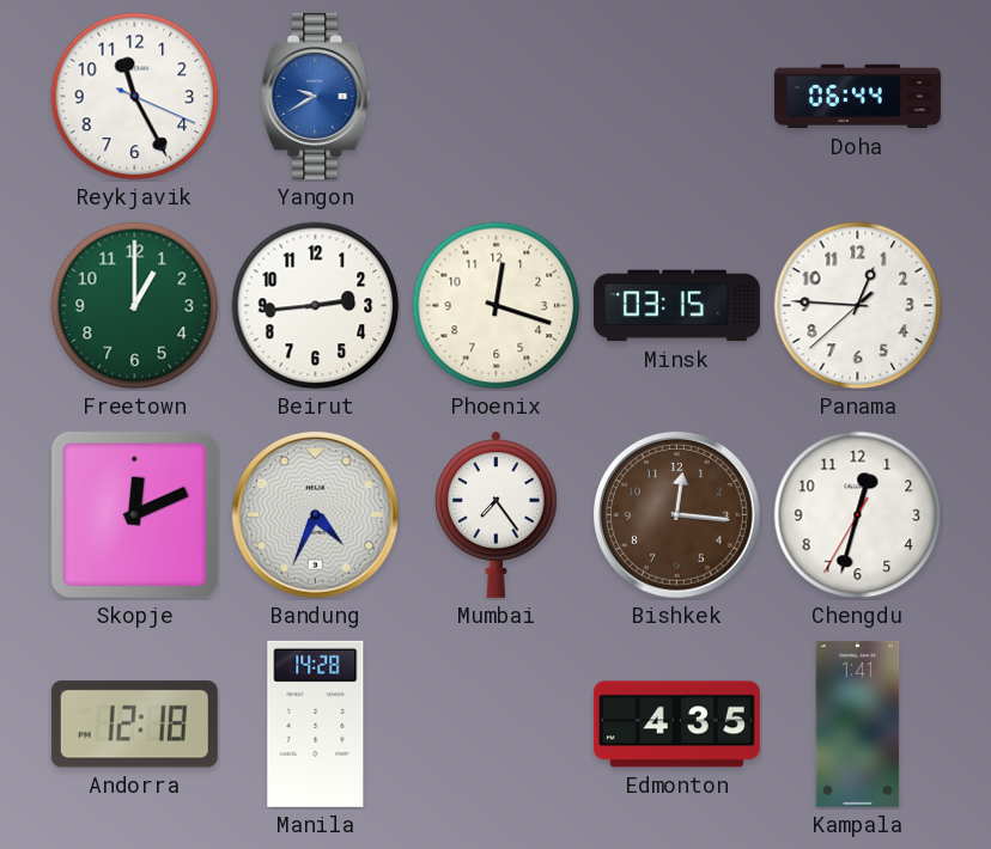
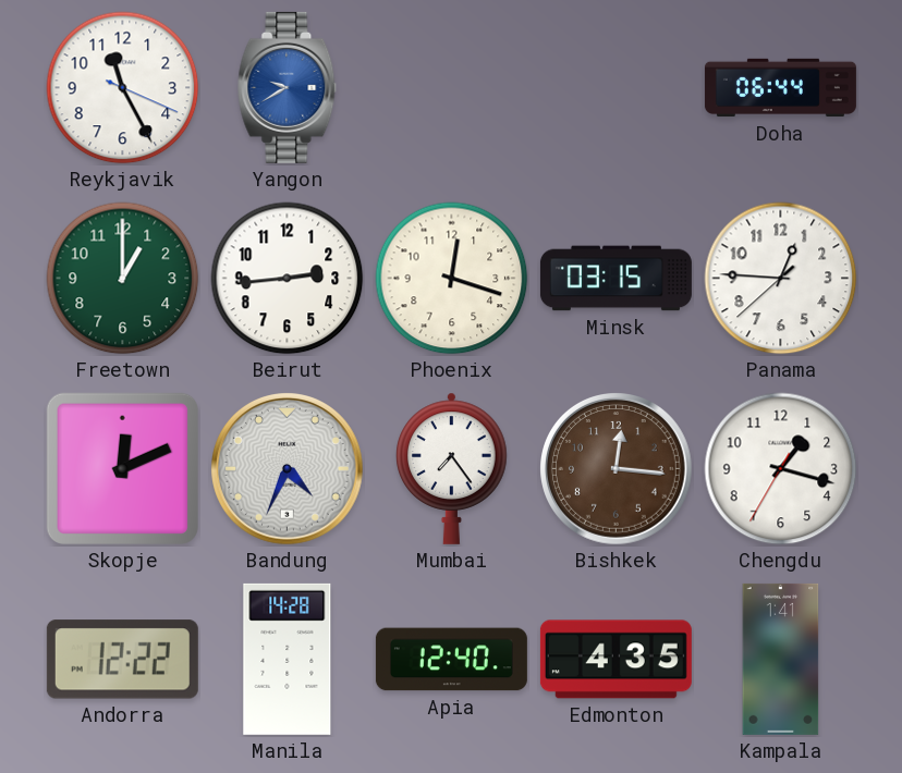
Chengdu: 12:32 -> 1:17 (781, 469)
Andorra: 12:18 -> 12:22 (122, 660)
Apia: none -> 12:40 (451, 660)
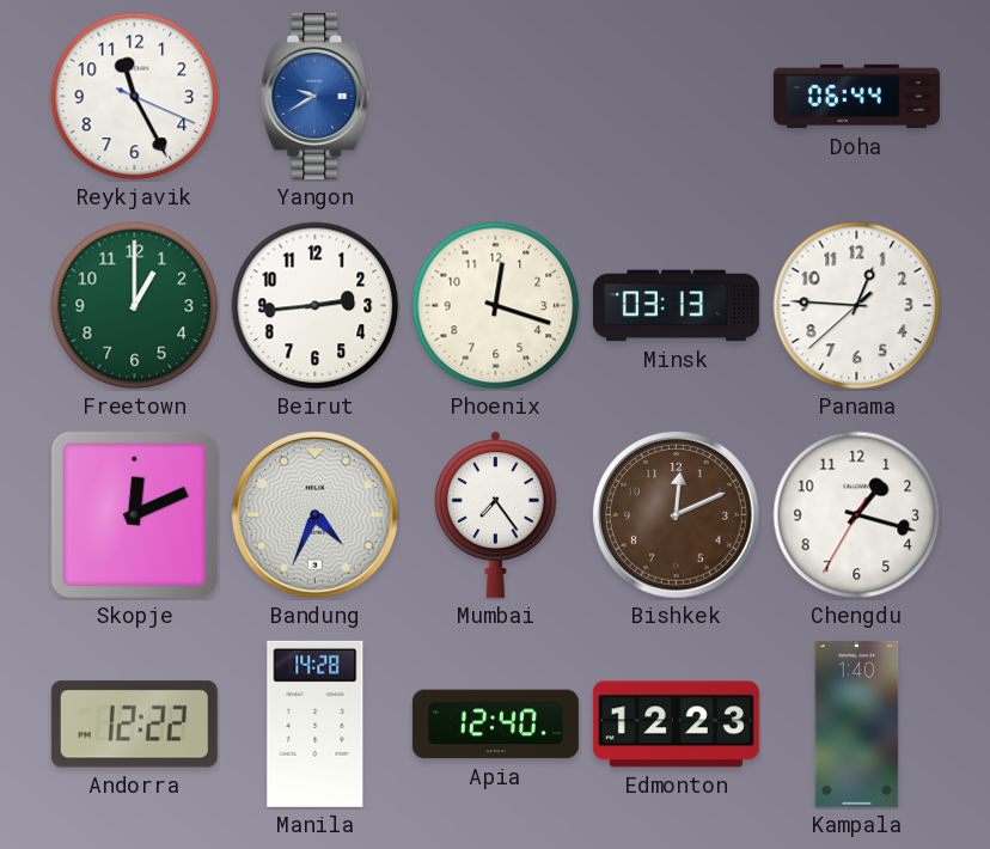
Minsk: 03:15 -> 03:13 (676, 306)
Bishkek: 12:16 -> 12:11 (677, 515)
Edmonton: 4:35 -> 12:23 (676, 725)
Kampala: 1:41 -> 1:40 (857, 723)
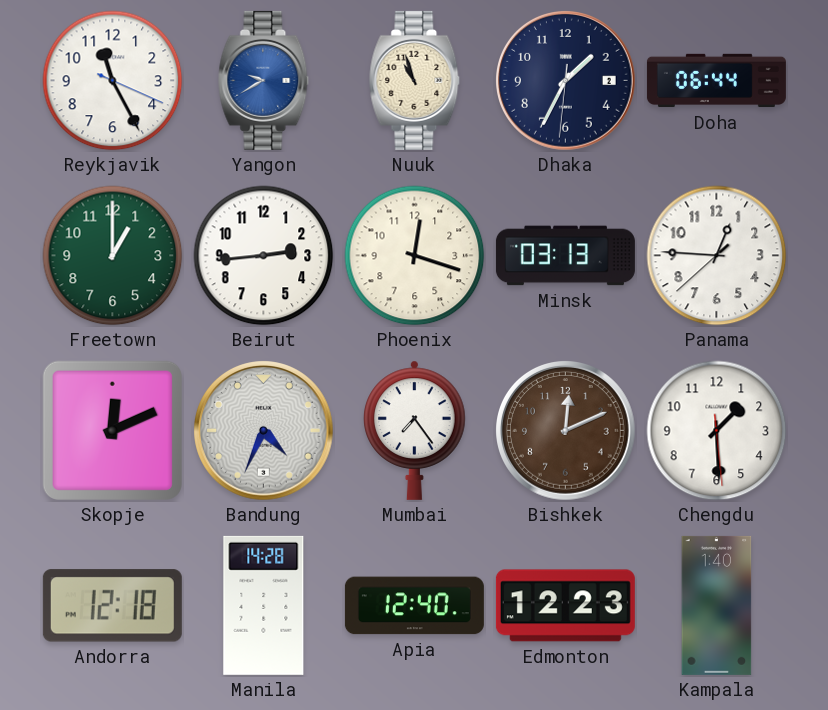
Nuuk: none -> 10:57 (415, 80)
Dhaka: none -> 1:34 (566, 81)
Chengdu: 1:17 -> 1:29 (717, 431)
Andorra: 12:22 -> 12:18 (112, 606)
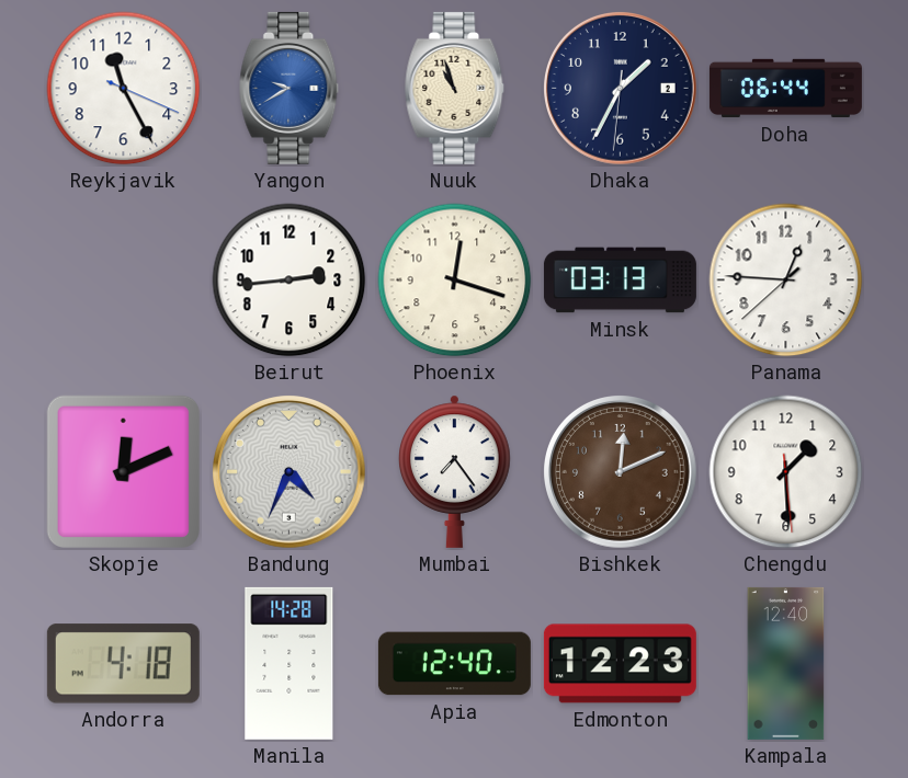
Freetown: 1:00 -> none (113, 256)
Andorra: 12:18 -> 4:18 (123, 664)
Kampala: 1:40 -> 12:40 (786, 663)
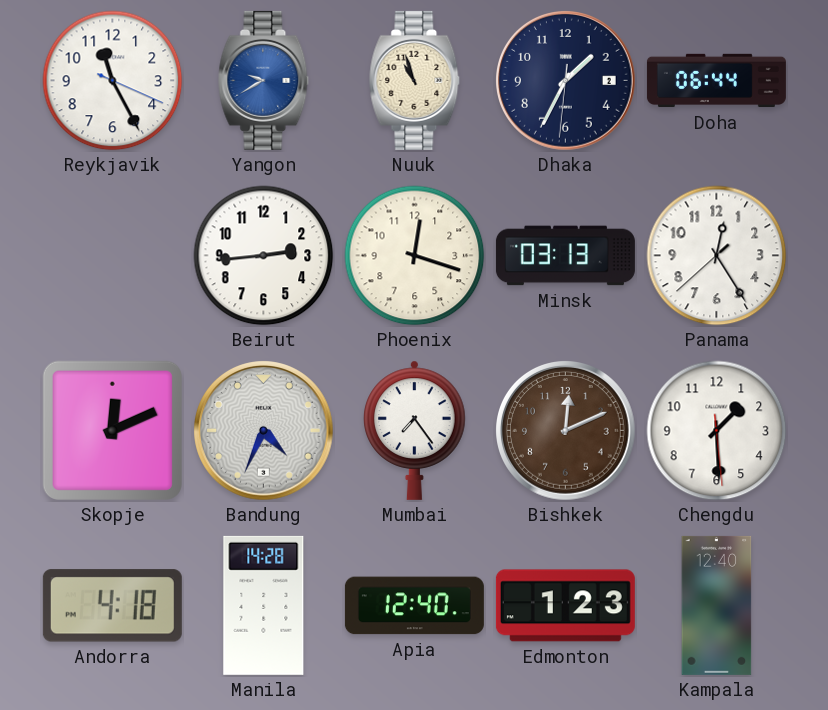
Panama: 12:45 -> 12:24 (717, 256)
Edmonton: 12:23 -> 1:23 (565, 606)
